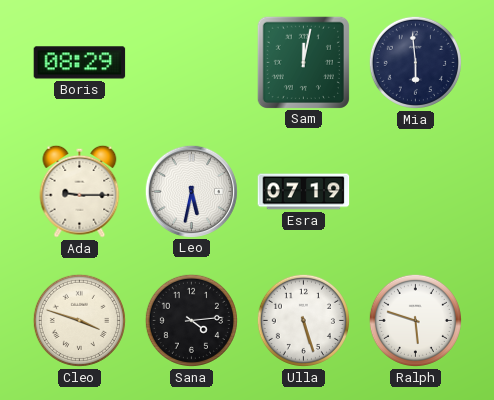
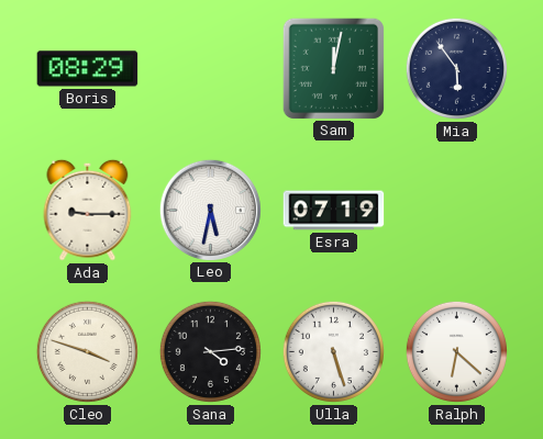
Mia: 5:59 -> 5:54 (456, 68)
Ralph: 5:48 -> 6:22 (456, 351)
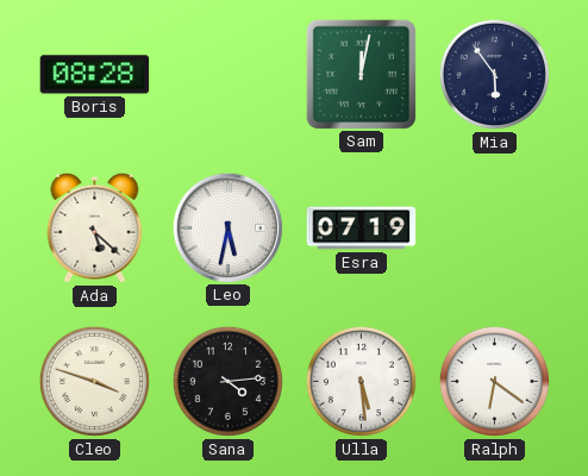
Boris: 08:29 -> 08:28 (95, 75)
Ada: 9:15 -> 5:22 (95, 227)
Ulla: 5:27 -> 5:29 (361, 381)
Ralph: 6:22 -> 6:21 (494, 381)
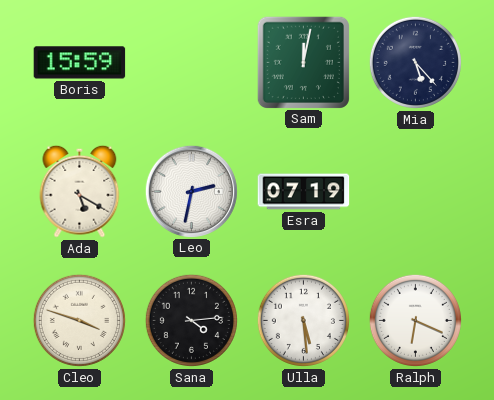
Boris: 08:28 -> 15:59 (80, 63)
Mia: 5:54 -> 5:23 (415, 62)
Ada: 5:22 -> 5:20 (80, 191)
Leo: 5:32 -> 2:32 (191, 191)
Ralph: 6:21 -> 6:19 (415, 320)
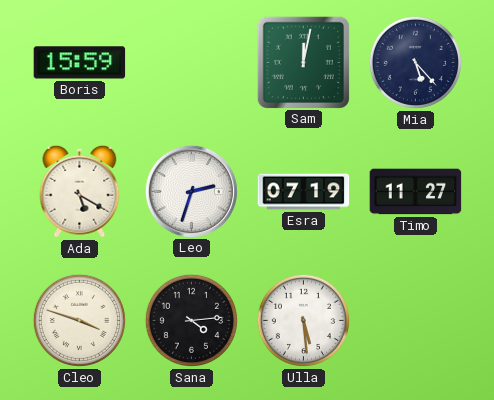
Leo: 2:32 -> 2:33 (191, 191)
Timo: none -> 11:27 (416, 192)
Ralph: 6:19 -> none (415, 320)
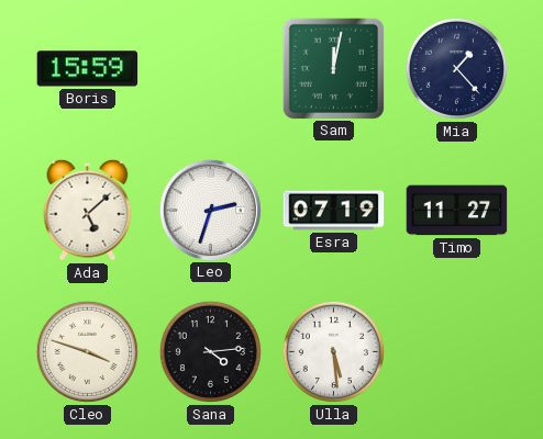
Mia: 5:23 -> 1:23 (456, 68)
Ada: 5:20 -> 5:08 (88, 210)
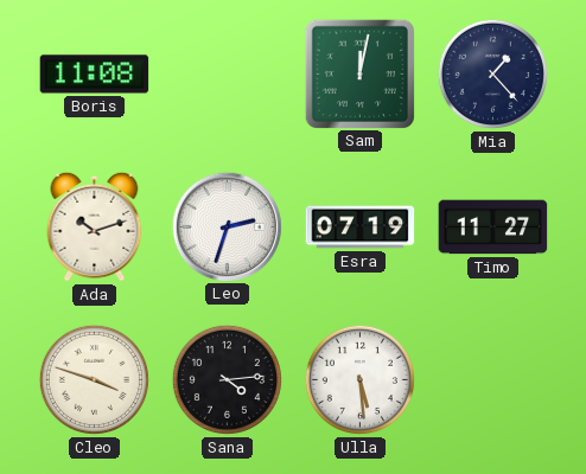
Boris: 15:59 -> 11:08 (95, 75)
Ada: 5:08 -> 10:12 (95, 226)
